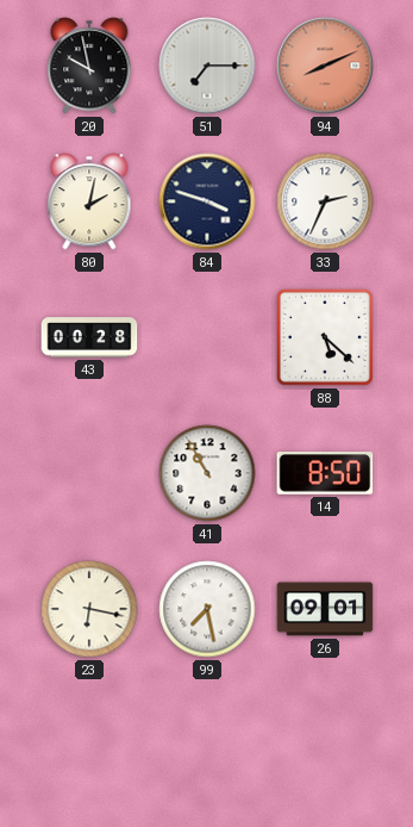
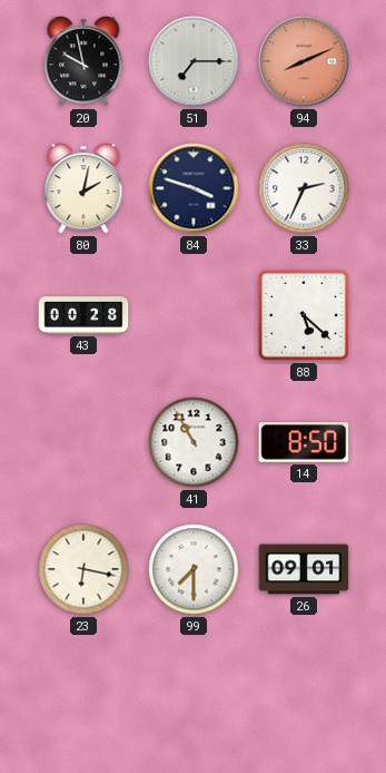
99: 7:28 -> 7:30 (194, 569)
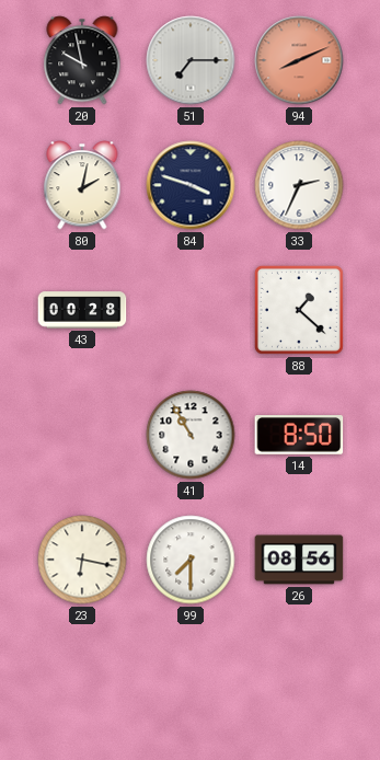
88: 5:22 -> 1:22 (299, 310)
26: 09:01 -> 08:56 (299, 560)
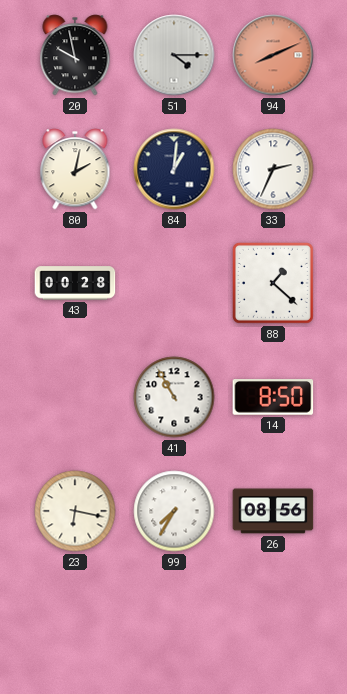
51: 7:15 -> 4:15 (174, 55)
84: 3:48 -> 1:01 (174, 169)
99: 7:30 -> 7:35 (174, 511)
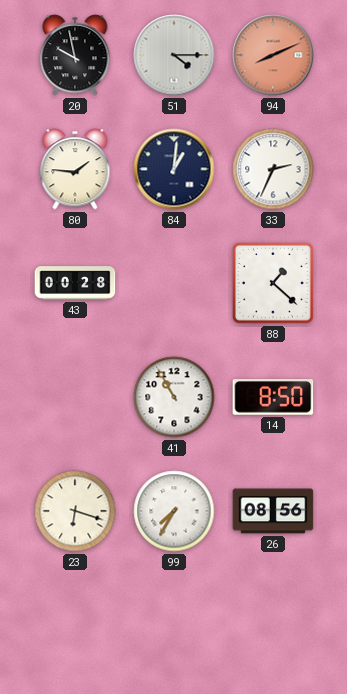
80: 2:02 -> 1:46 (75, 169)
23: 6:17 -> 6:18 (75, 511)
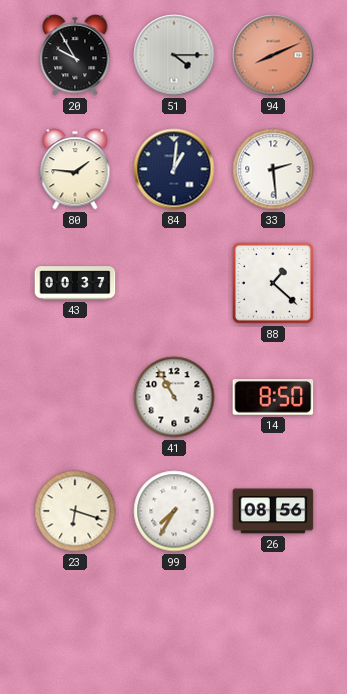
20: 9:58 -> 9:55 (75, 55)
33: 2:34 -> 2:29 (273, 169)
43: 00:28 -> 00:37 (75, 283)
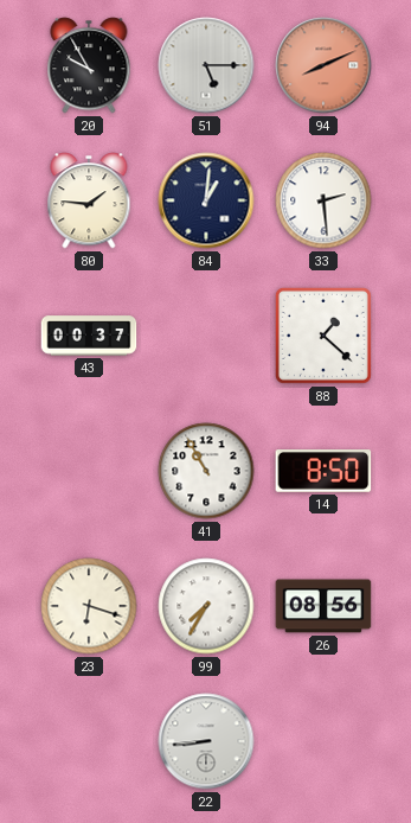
51: 4:15 -> 5:15 (206, 65)
22: none -> 8:44 (206, 741)
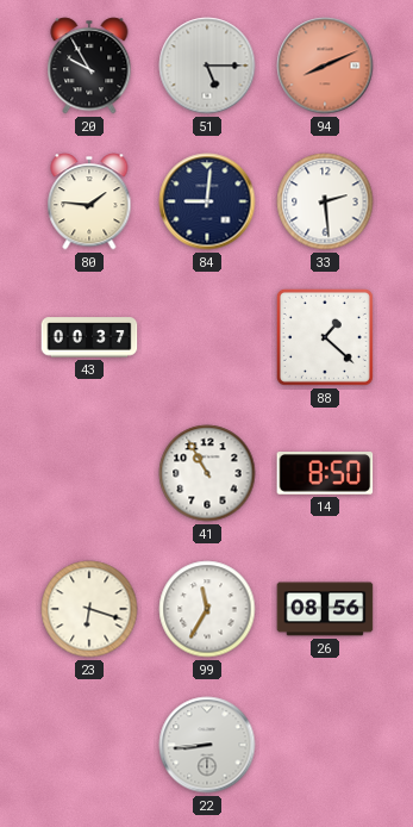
84: 1:01 -> 9:01 (207, 201)
99: 7:35 -> 11:35 (207, 609)
